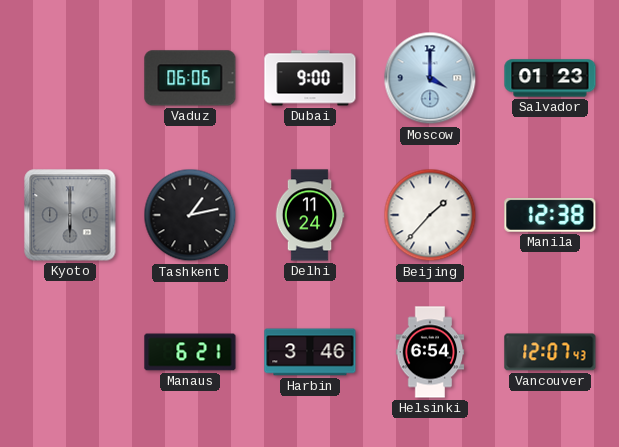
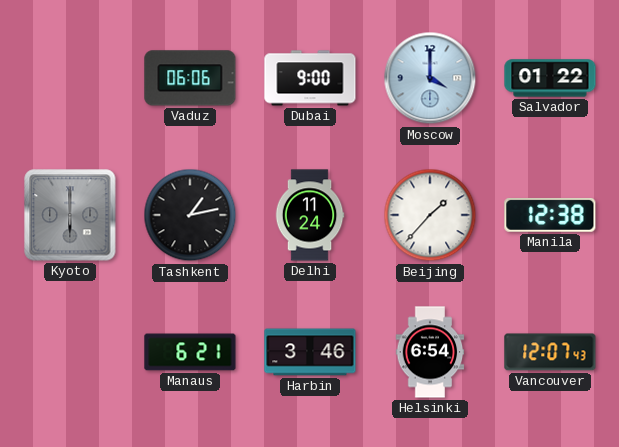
Salvador: 01:23 -> 01:22 (550, 78)
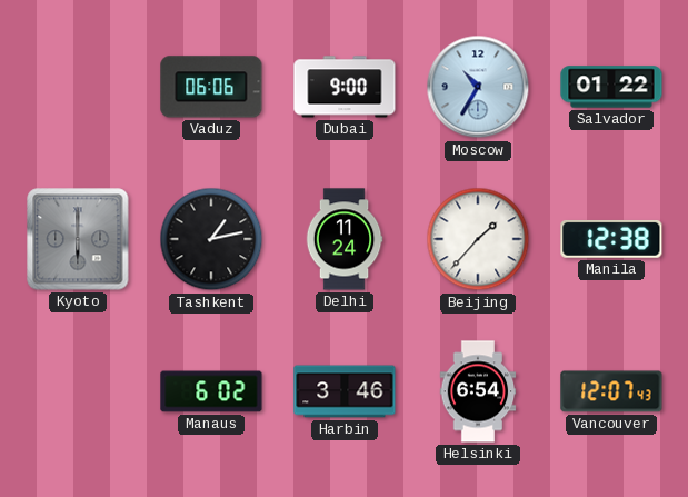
Moscow: 4:00 -> 10:35 (478, 87)
Manaus: 6:21 -> 6:02 (211, 391)
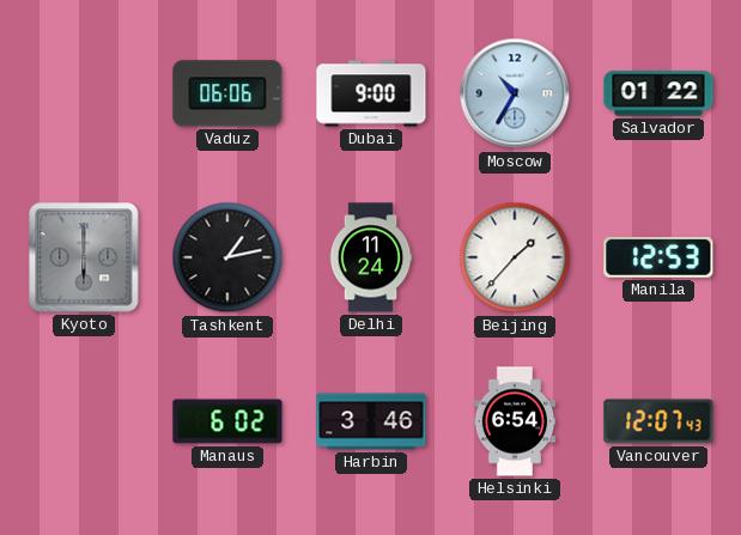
Manila: 12:38 -> 12:53 (658, 257)
